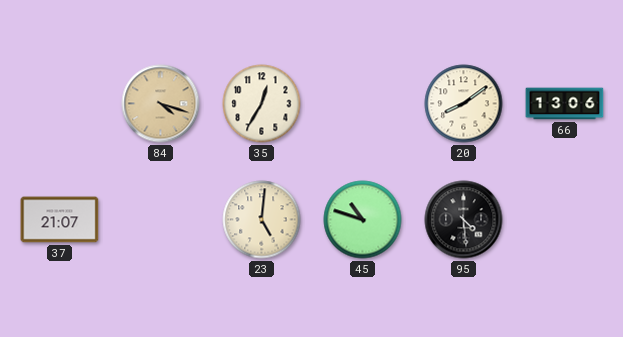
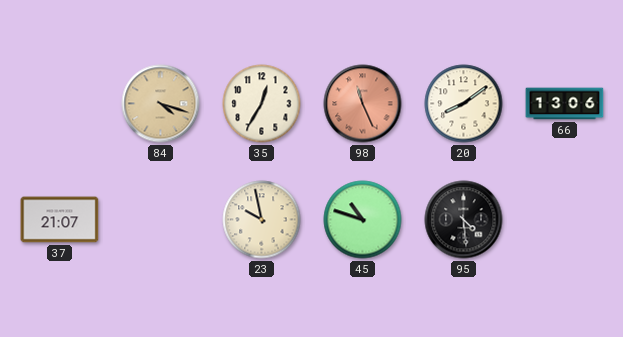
98: none -> 11:26 (363, 104)
23: 5:01 -> 9:58 (262, 220)
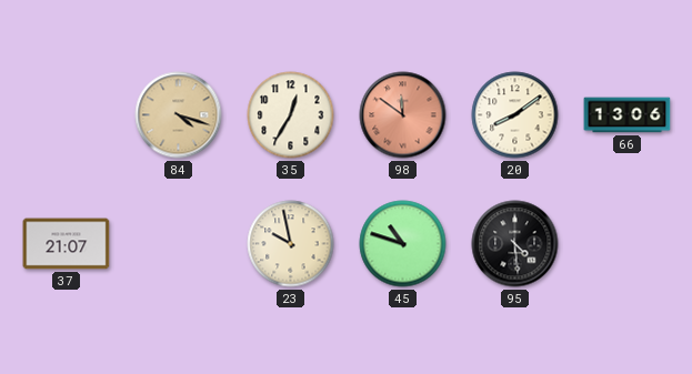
98: 11:26 -> 11:51 (403, 115)
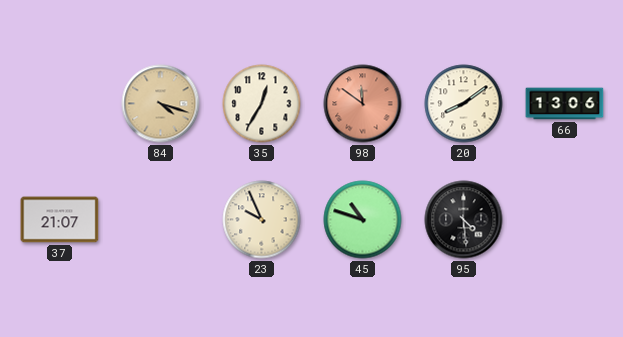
23: 9:58 -> 9:56 (262, 220)
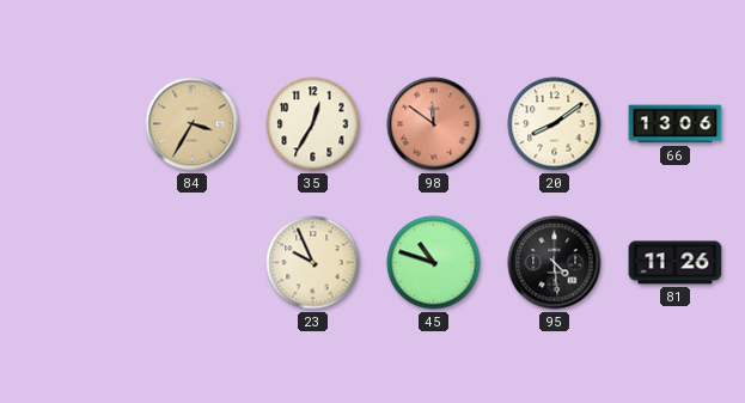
84: 4:18 -> 3:35 (193, 124)
37: 21:07 -> none (60, 220)
81: none -> 11:26 (676, 263)
